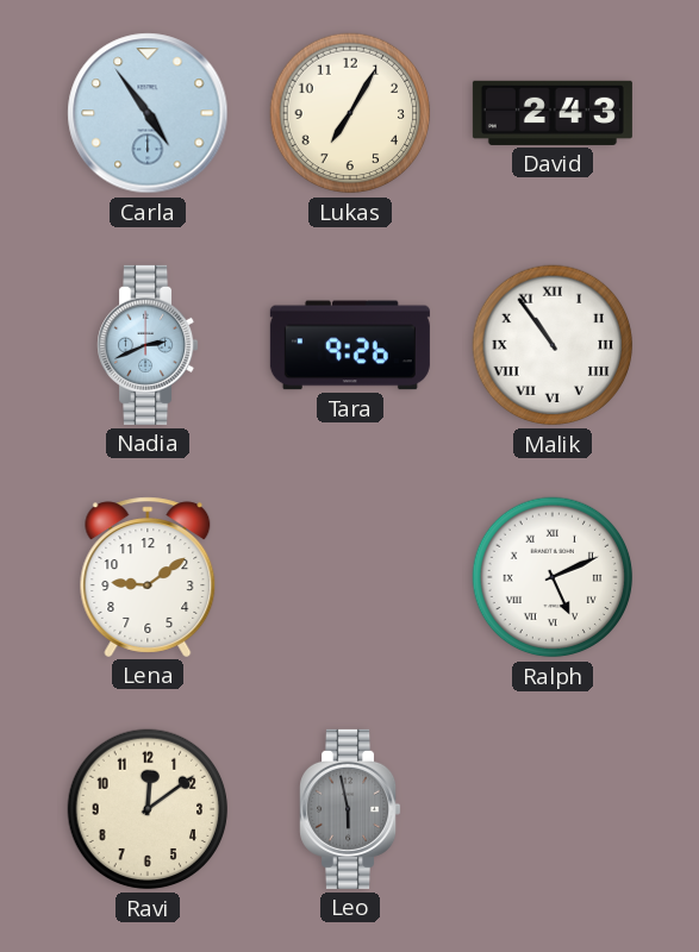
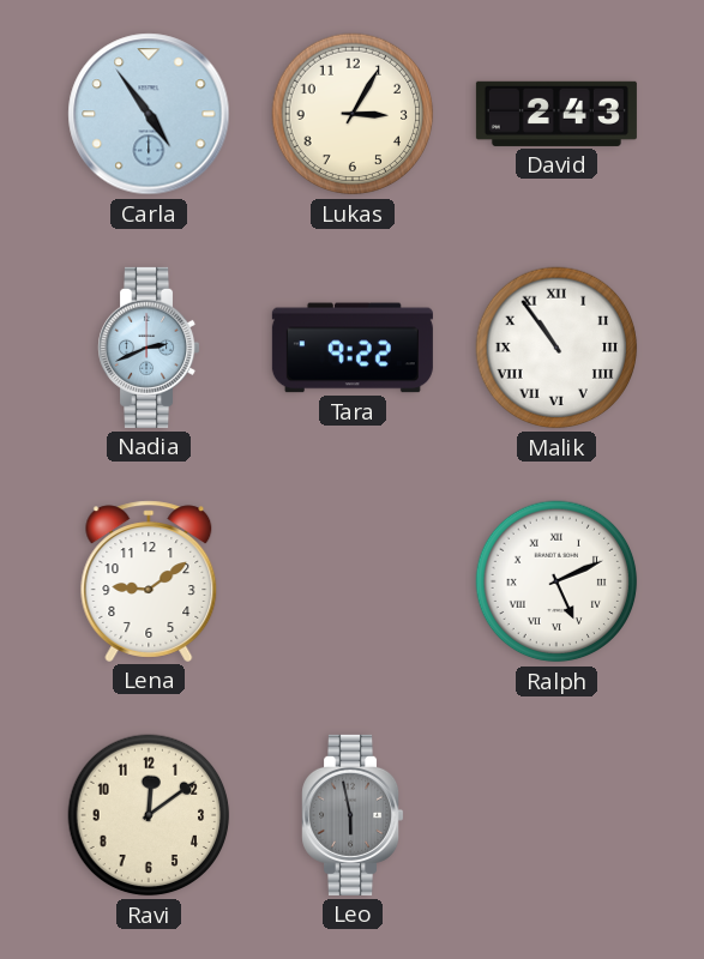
Lukas: 7:05 -> 3:05 (353, 114)
Tara: 9:26 -> 9:22 (353, 348)
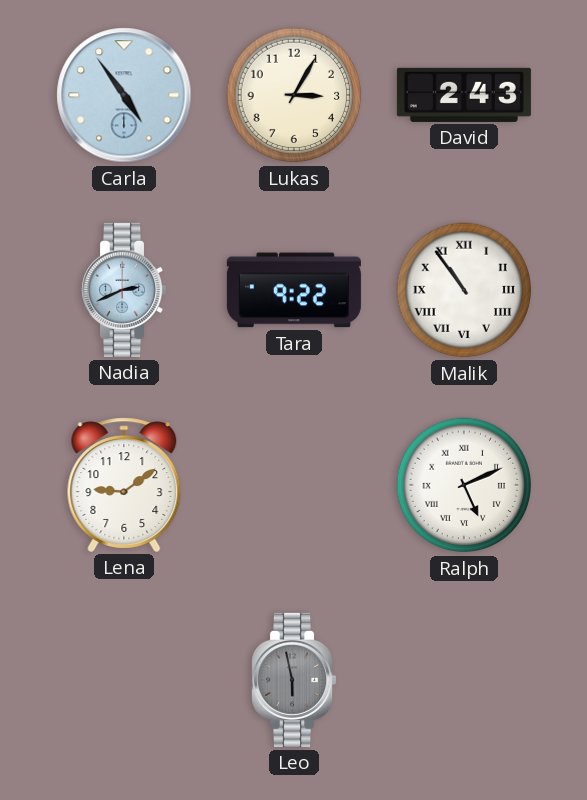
Ravi: 12:09 -> none (149, 815)
